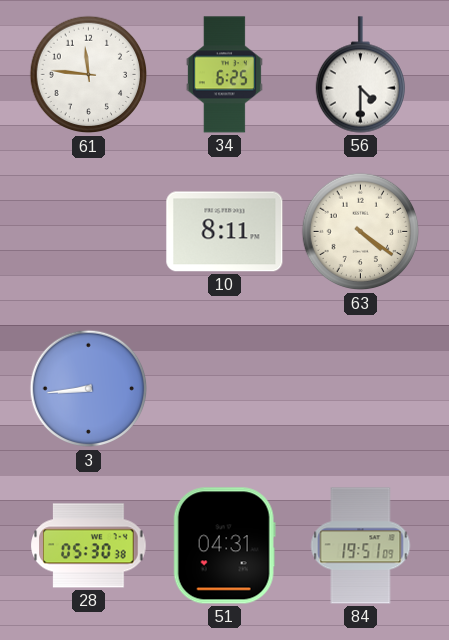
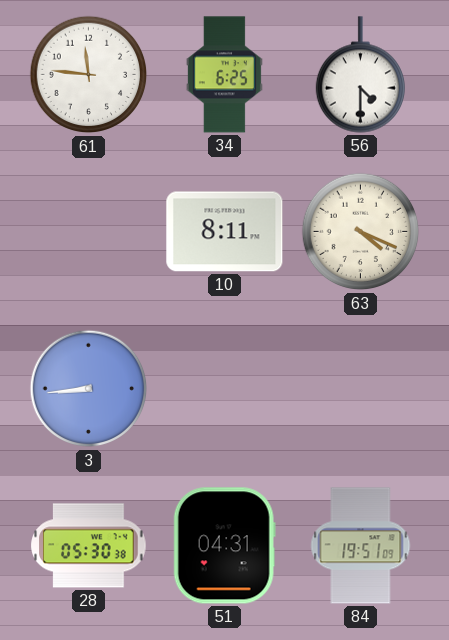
63: 4:21 -> 4:19 (361, 232)
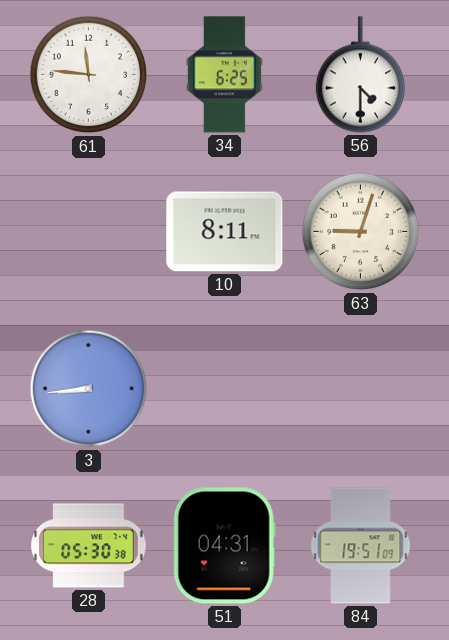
63: 4:19 -> 9:03 (361, 232)
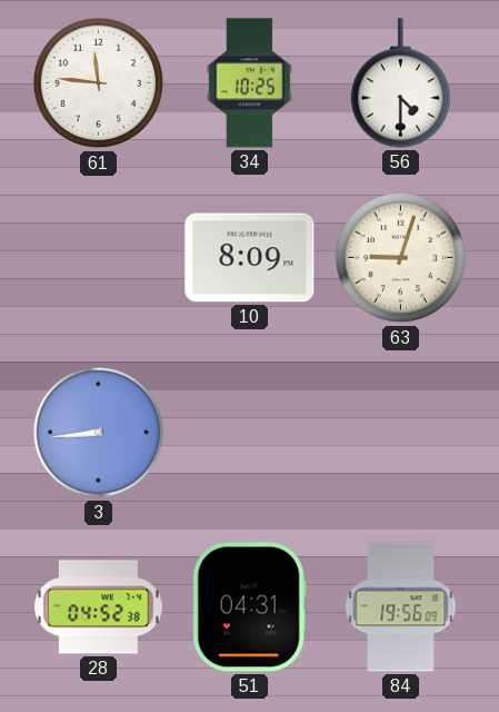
34: 6:25 -> 10:25 (249, 83)
10: 8:11 -> 8:09 (250, 258)
28: 05:30 -> 04:52 (99, 607)
84: 19:51 -> 19:56 (401, 607)
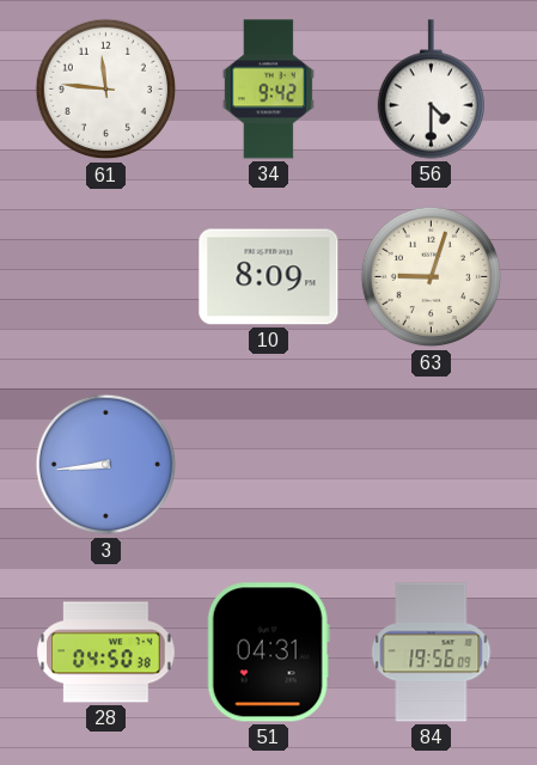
34: 10:25 -> 9:42 (268, 90)
28: 04:52 -> 04:50 (106, 653)
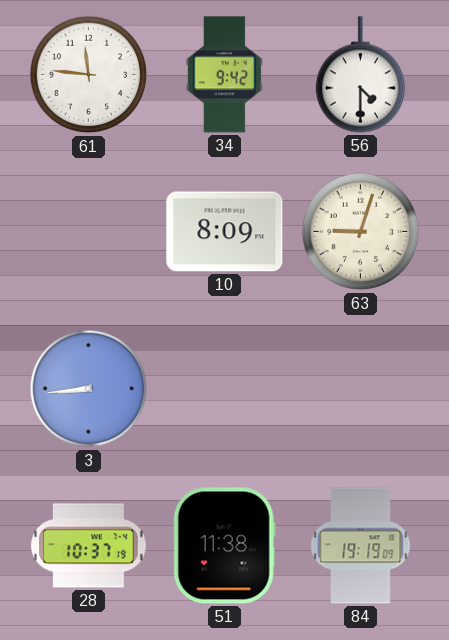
28: 04:50 -> 10:37 (89, 546)
51: 04:31 -> 11:38 (224, 546)
84: 19:56 -> 19:19 (361, 546)
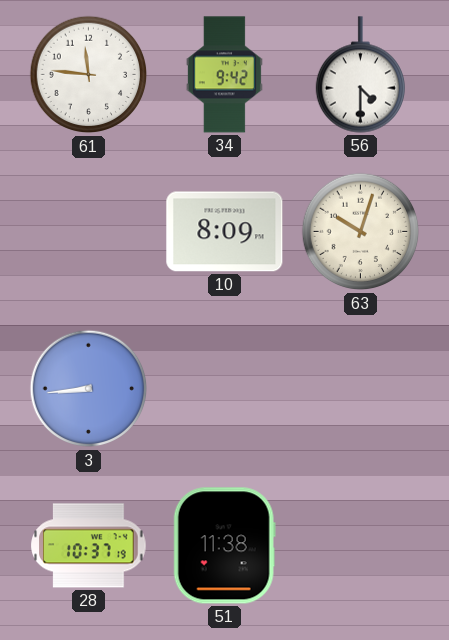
63: 9:03 -> 10:03 (361, 232)
84: 19:19 -> none (361, 546)
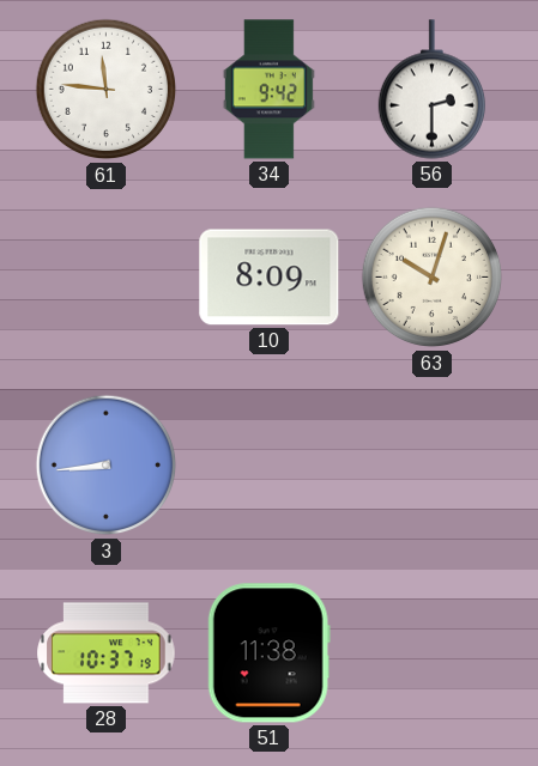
56: 4:30 -> 2:30 (431, 90)
